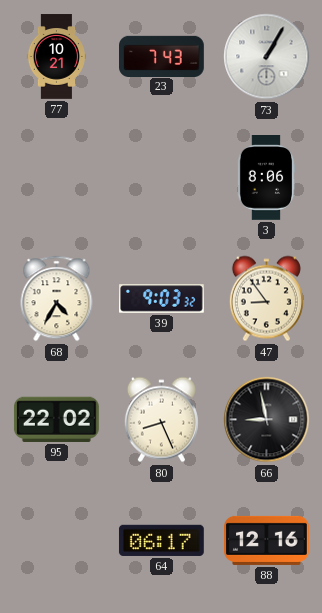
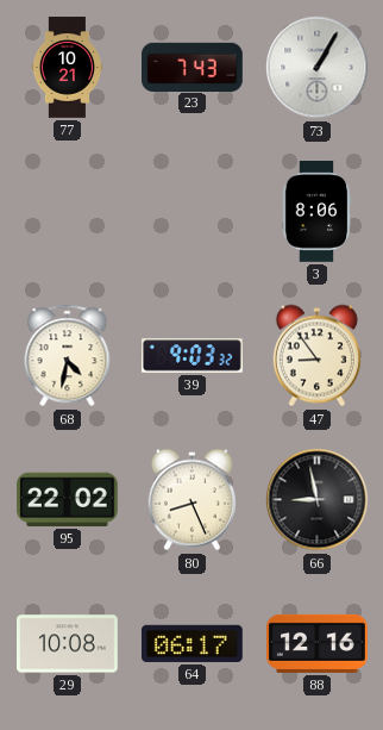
68: 4:35 -> 4:32 (68, 356)
29: none -> 10:08 (68, 644)
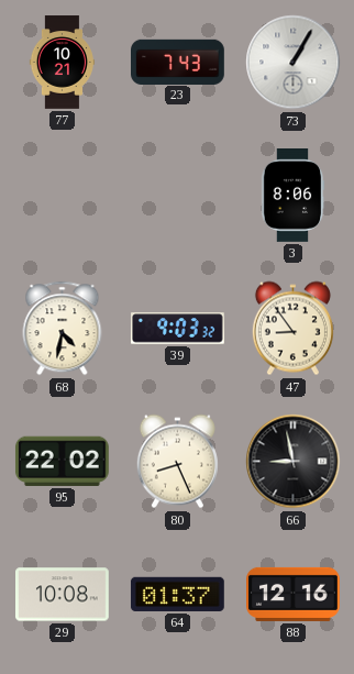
64: 06:17 -> 01:37 (177, 594)
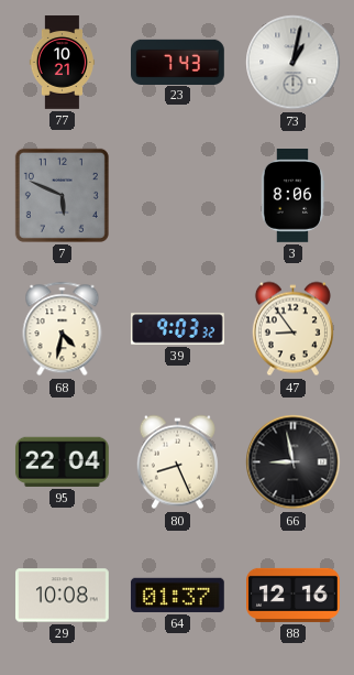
73: 1:05 -> 1:02 (294, 63)
7: none -> 5:49 (62, 195)
95: 22:02 -> 22:04 (62, 461)
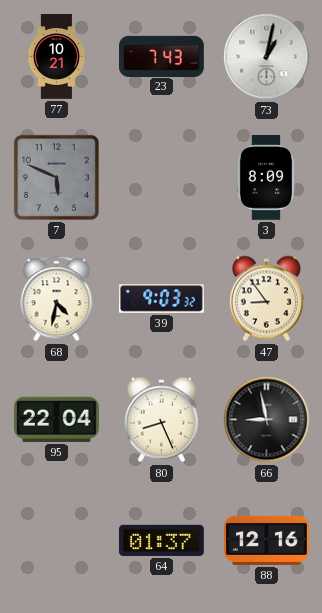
3: 8:06 -> 8:09 (266, 178)
29: 10:08 -> none (63, 596)
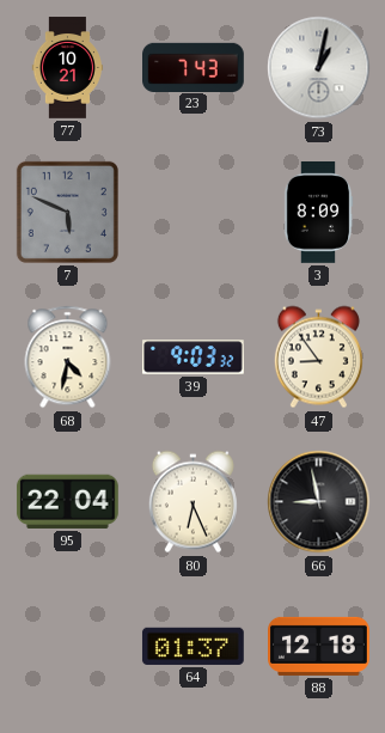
80: 8:26 -> 6:26 (192, 502)
88: 12:16 -> 12:18 (319, 646)
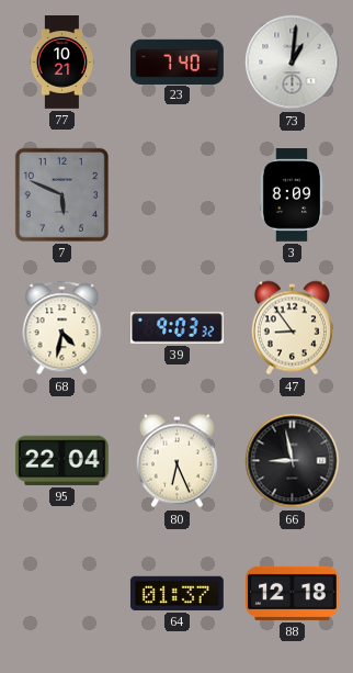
23: 7:43 -> 7:40 (178, 61)
73: 1:02 -> 1:01 (293, 63)
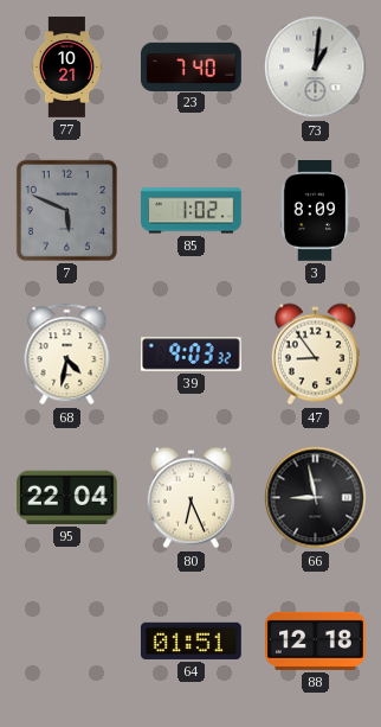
85: none -> 1:02 (192, 211)
64: 01:37 -> 01:51 (190, 640)
